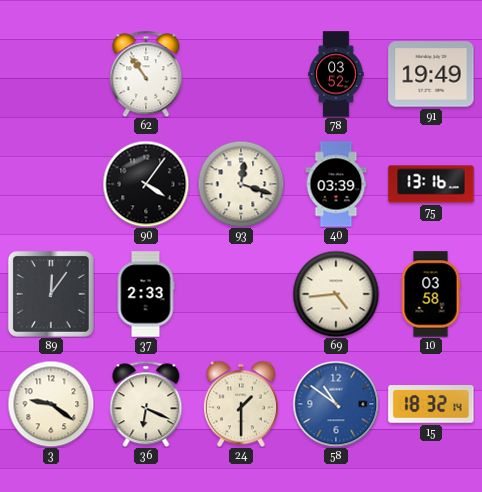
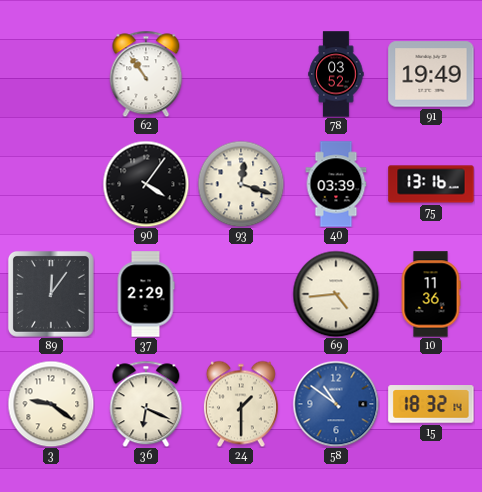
37: 2:33 -> 2:29 (146, 294)
10: 03:58 -> 11:36 (431, 294)
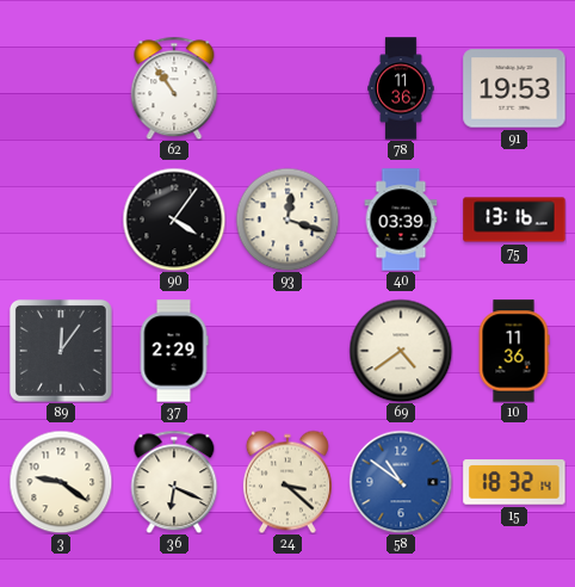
78: 03:52 -> 11:36 (401, 88)
91: 19:49 -> 19:53 (514, 88)
69: 4:44 -> 4:39 (401, 351)
24: 1:30 -> 3:22 (287, 482)
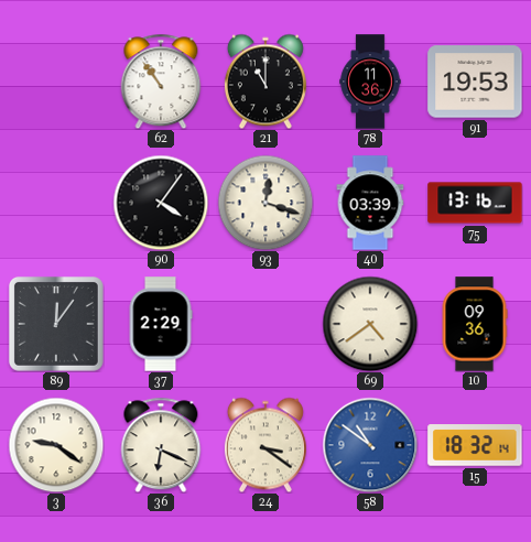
21: none -> 11:00 (265, 82)
10: 11:36 -> 09:36 (475, 324)
24: 3:22 -> 3:21 (265, 445)
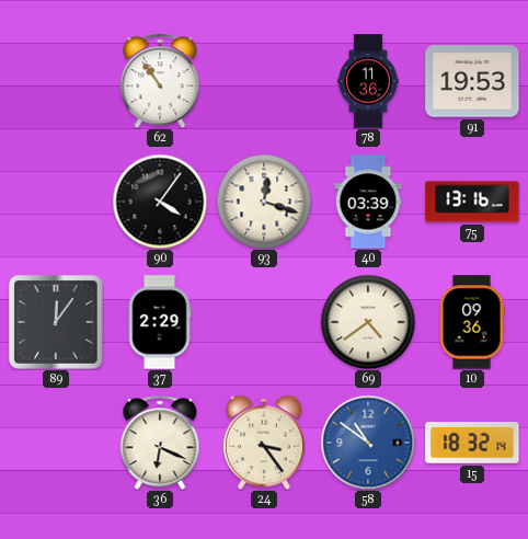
21: 11:00 -> none (265, 82)
3: 9:21 -> none (56, 445)
24: 3:21 -> 3:24 (264, 443)
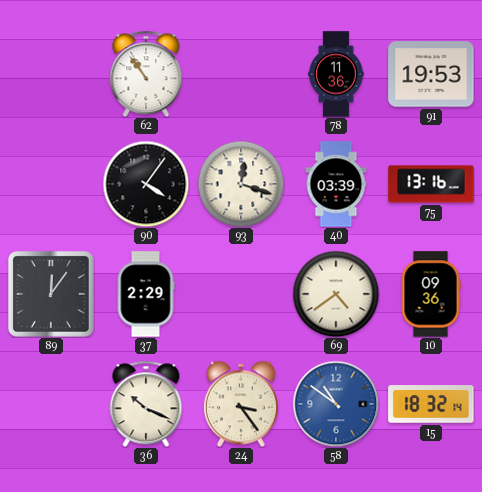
36: 6:19 -> 10:19 (146, 404)
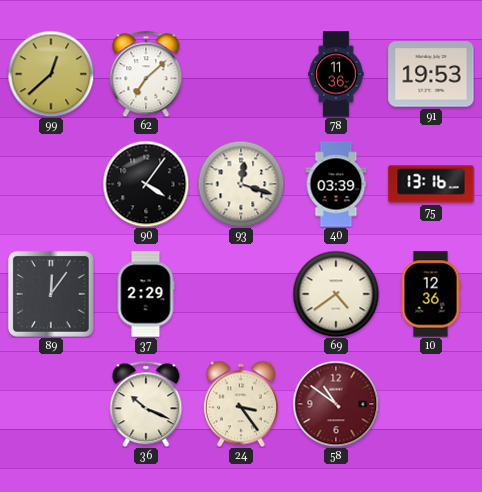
99: none -> 12:38 (51, 74)
62: 10:54 -> 7:08 (146, 74)
10: 09:36 -> 12:36 (431, 294)
58 dial: blue -> burgundy (336, 404)
15: 18:32 -> none (431, 404)
